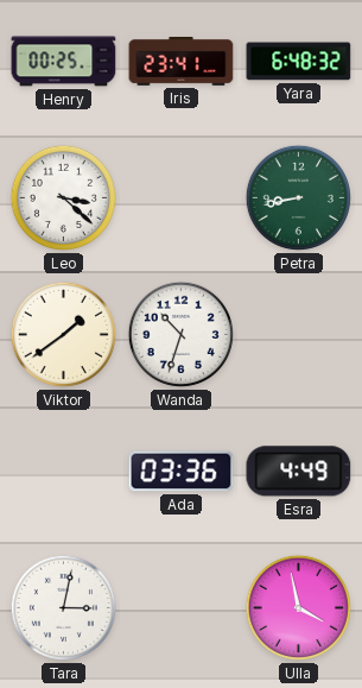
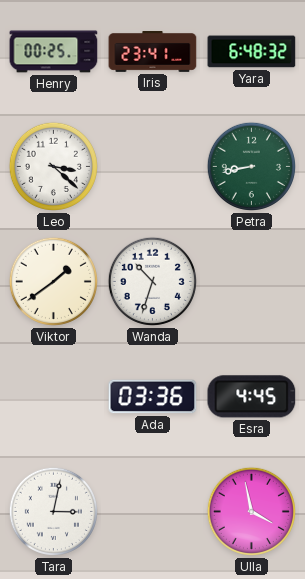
Esra: 4:49 -> 4:45 (252, 397)
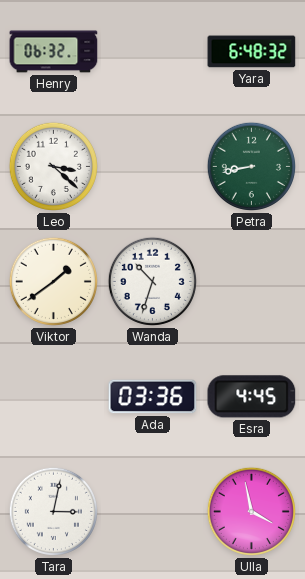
Henry: 00:25 -> 06:32 (54, 52)
Iris: 23:41 -> none (153, 52)
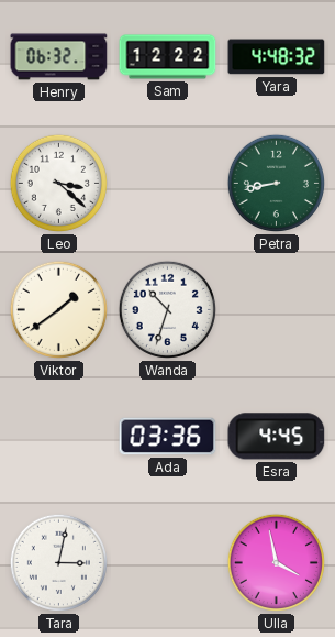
Sam: none -> 12:22 (168, 57)
Yara: 6:48 -> 4:48 (277, 57)
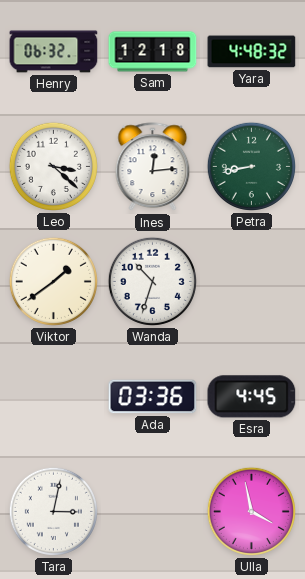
Sam: 12:22 -> 12:18 (153, 52)
Ines: none -> 12:14 (153, 167)
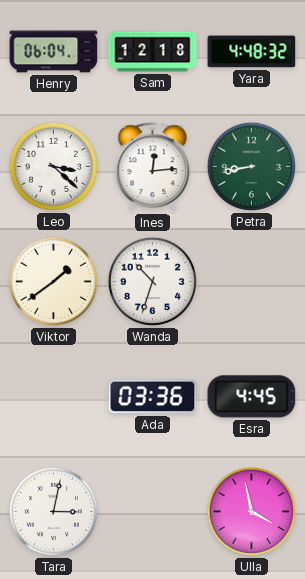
Henry: 06:32 -> 06:04 (54, 52)
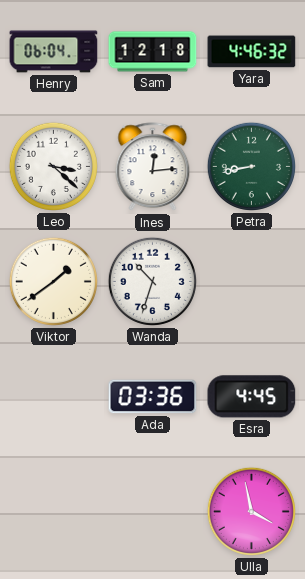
Yara: 4:48 -> 4:46 (252, 52)
Tara: 3:02 -> none (53, 511)
